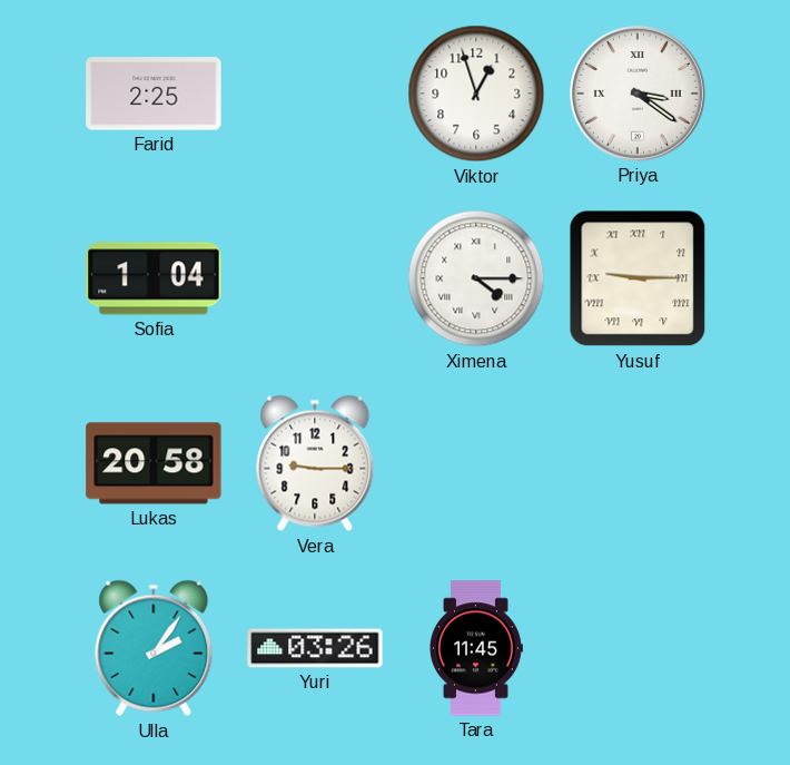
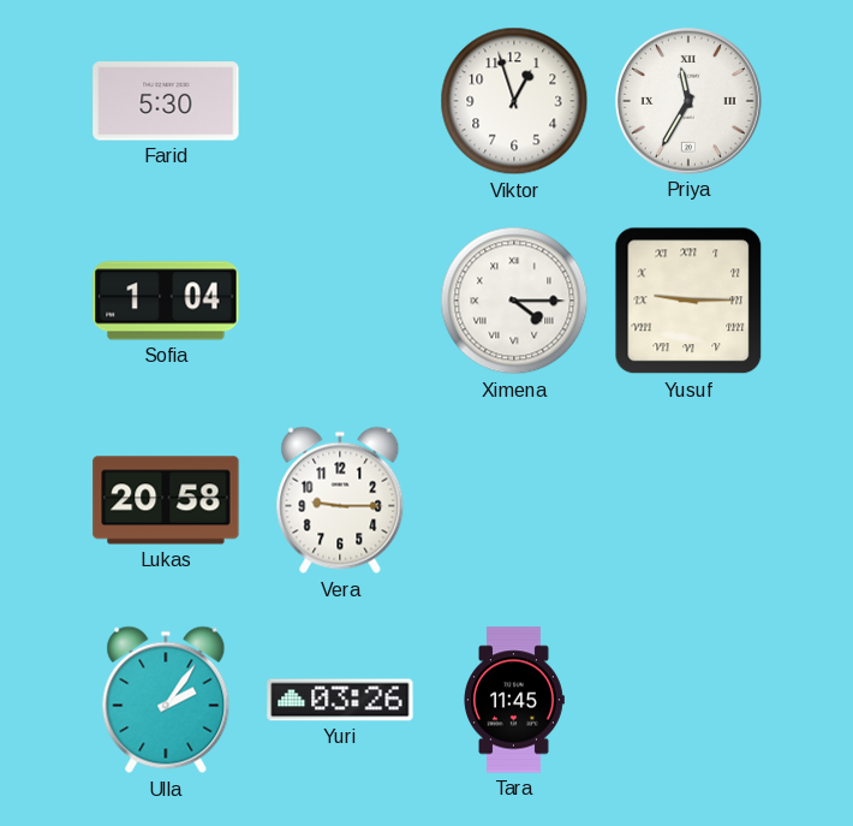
Farid: 2:25 -> 5:30 (166, 101)
Priya: 3:21 -> 11:35 (690, 102)
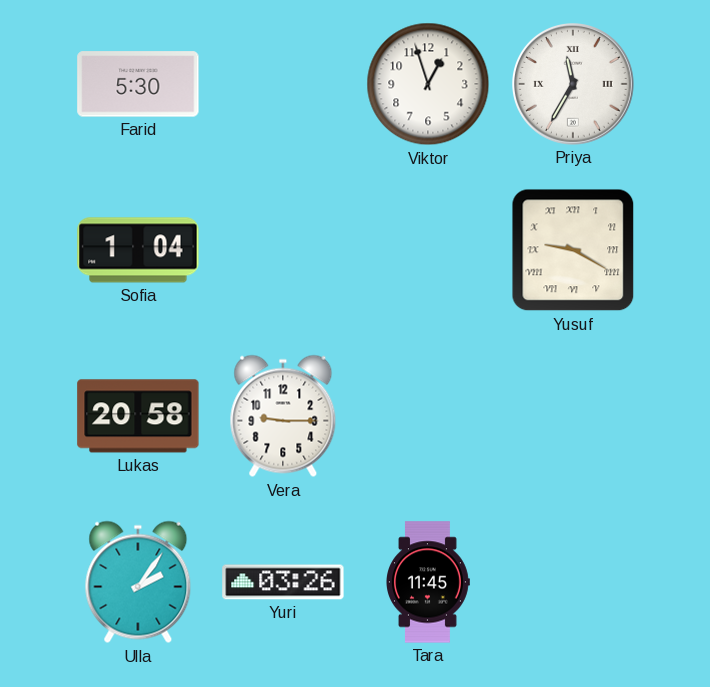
Ximena: 4:15 -> none (514, 301)
Yusuf: 9:15 -> 9:20 (573, 250)
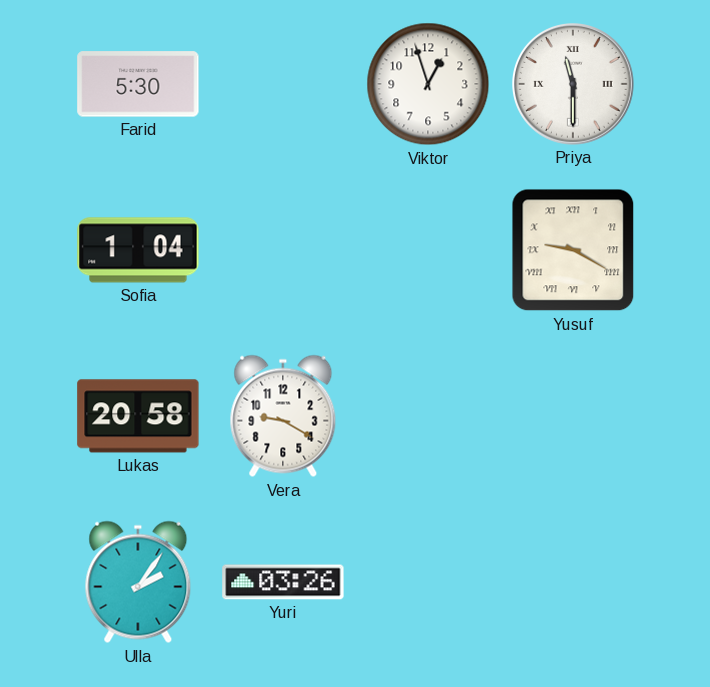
Priya: 11:35 -> 11:30 (574, 85)
Vera: 9:15 -> 9:20 (283, 416)
Tara: 11:45 -> none (428, 582)
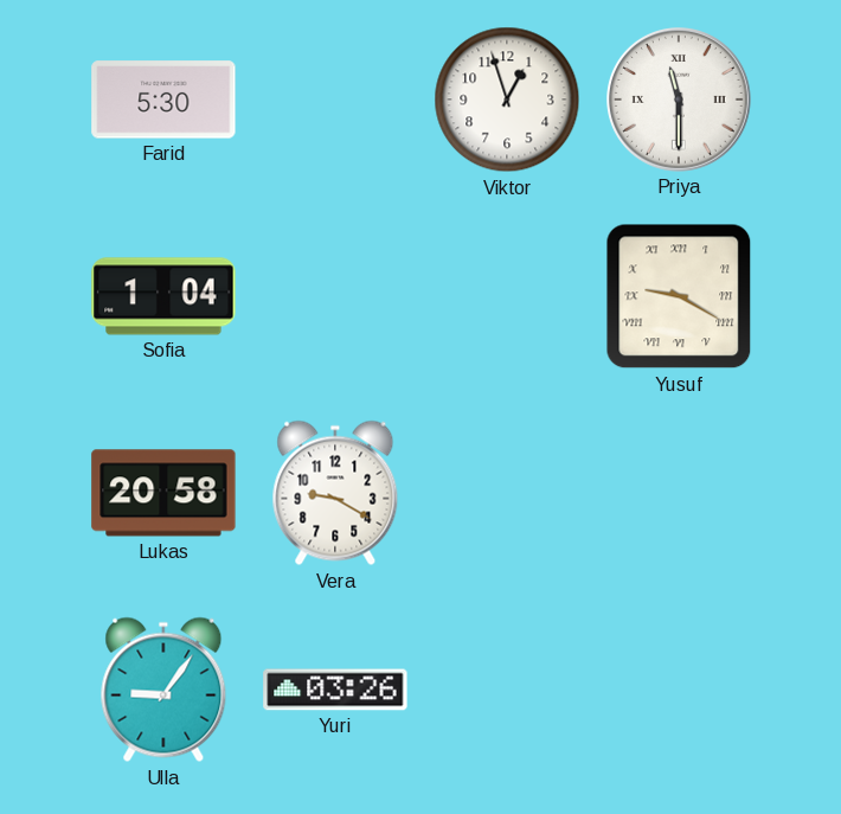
Ulla: 2:06 -> 9:06 (163, 690)
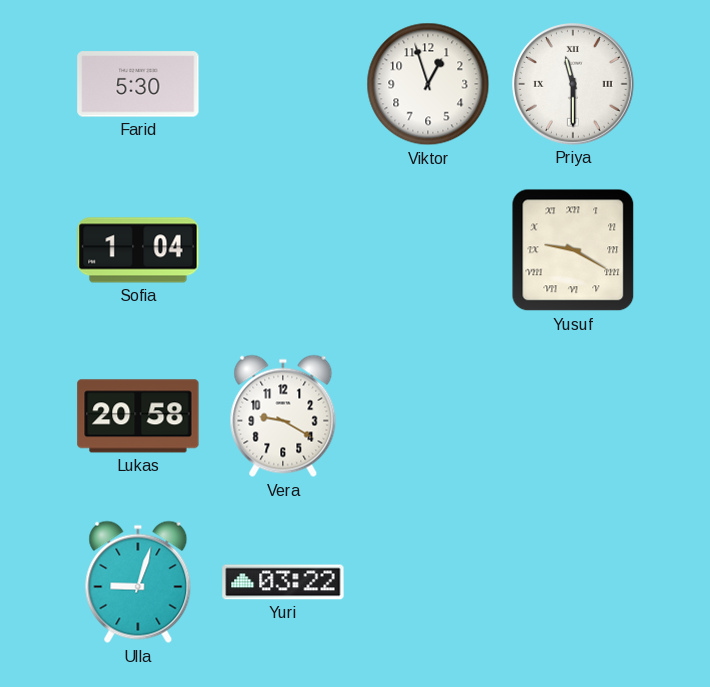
Ulla: 9:06 -> 9:03 (138, 582)
Yuri: 03:26 -> 03:22 (283, 582)
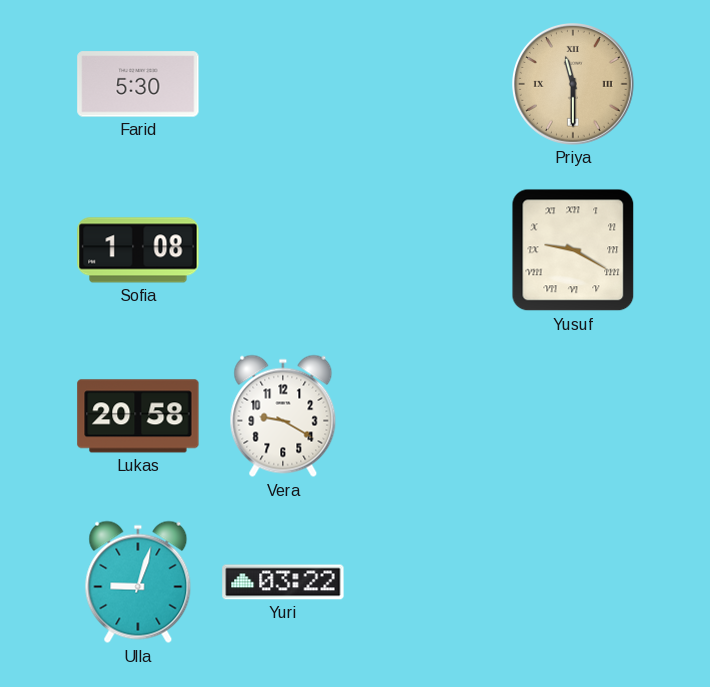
Viktor: 12:57 -> none (428, 84)
Priya dial: white -> champagne (574, 85)
Sofia: 1:04 -> 1:08 (138, 250)
